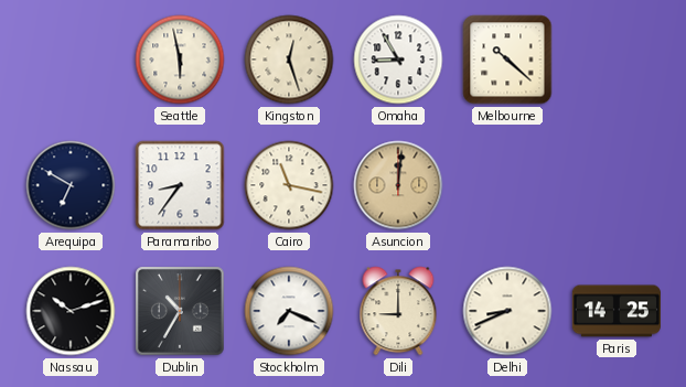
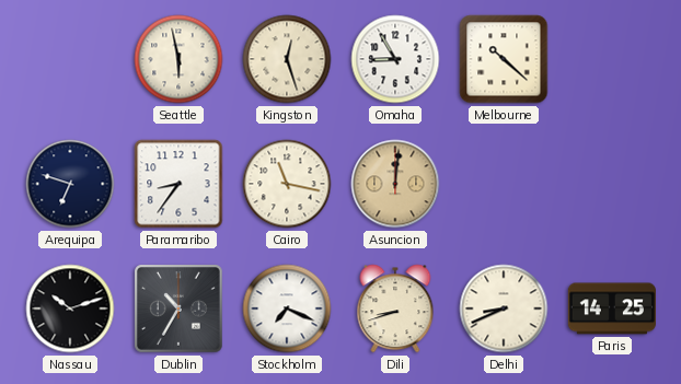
Arequipa: 6:50 -> 6:48 (70, 184)
Dili: 9:00 -> 8:42 (395, 309)
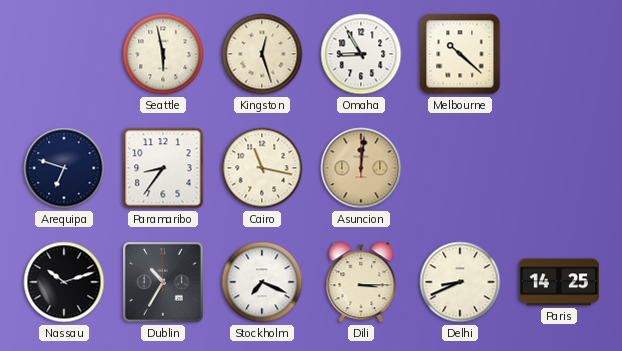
Dili: 8:42 -> 3:15 (361, 282)
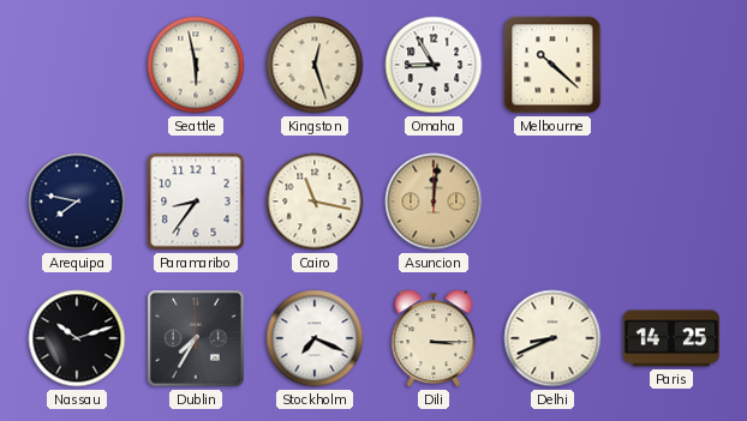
Arequipa: 6:48 -> 7:47 (77, 202)
Dublin: 10:35 -> 7:35 (197, 339)
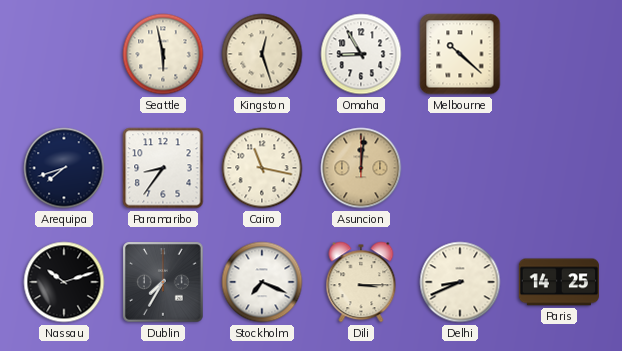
Arequipa: 7:47 -> 7:42 (64, 168)
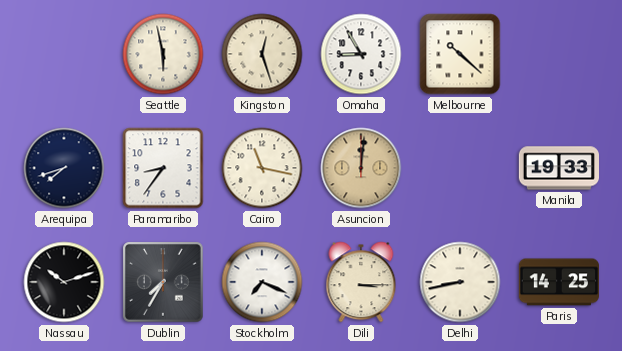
Manila: none -> 19:33 (558, 168)
Delhi: 8:41 -> 8:43 (460, 282)
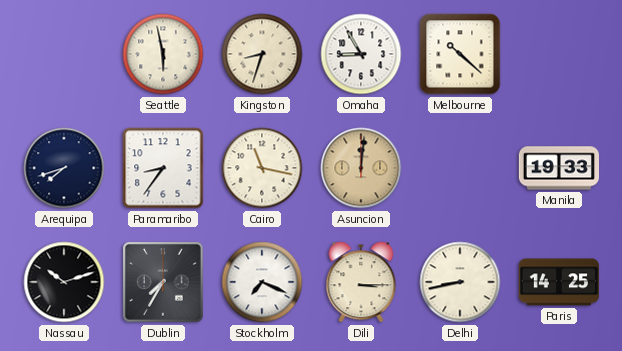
Kingston: 12:27 -> 8:33 (262, 54)
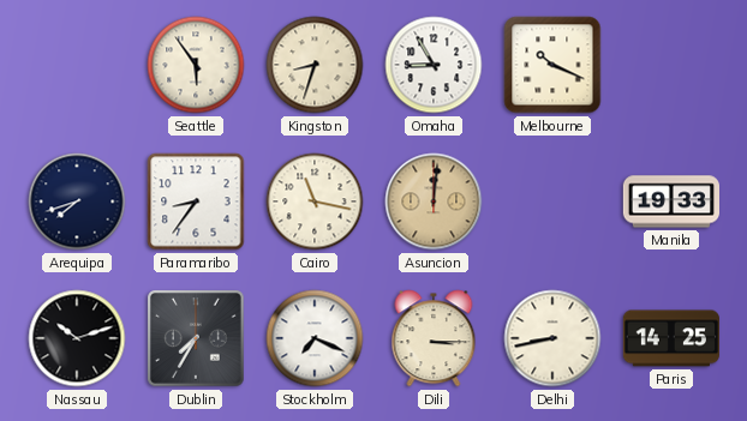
Seattle: 5:58 -> 5:54 (196, 65)
Melbourne: 10:22 -> 10:19 (552, 65)
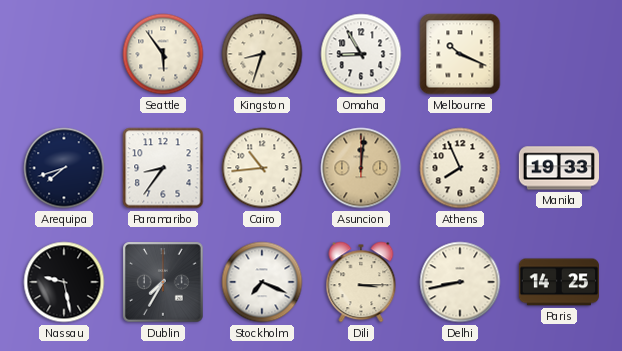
Cairo: 11:17 -> 10:44 (262, 168)
Athens: none -> 7:56 (460, 168)
Nassau: 10:12 -> 9:28 (64, 282)
